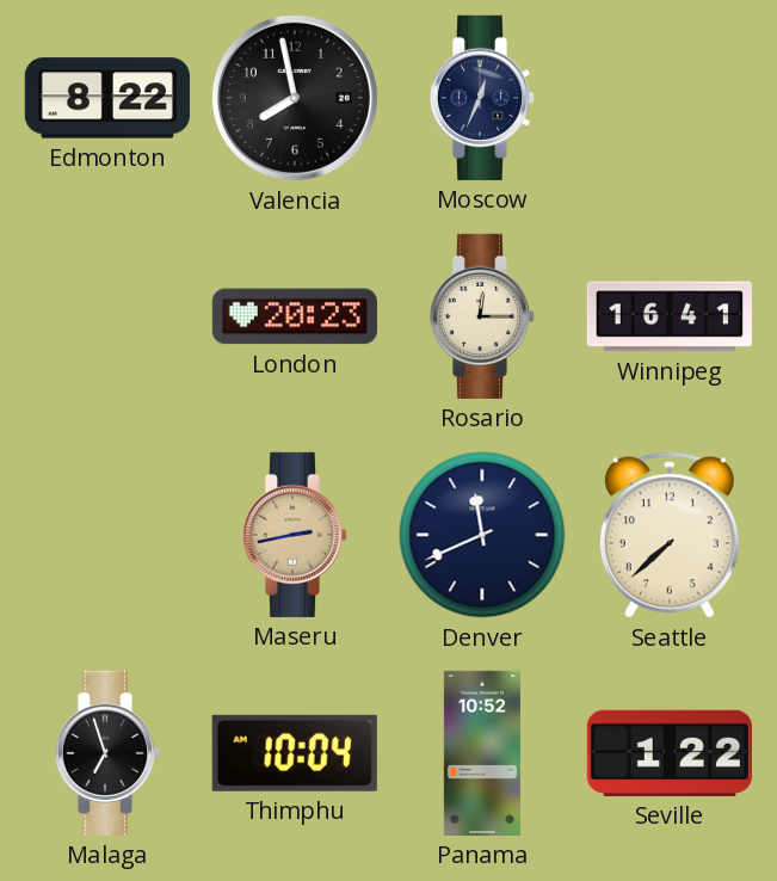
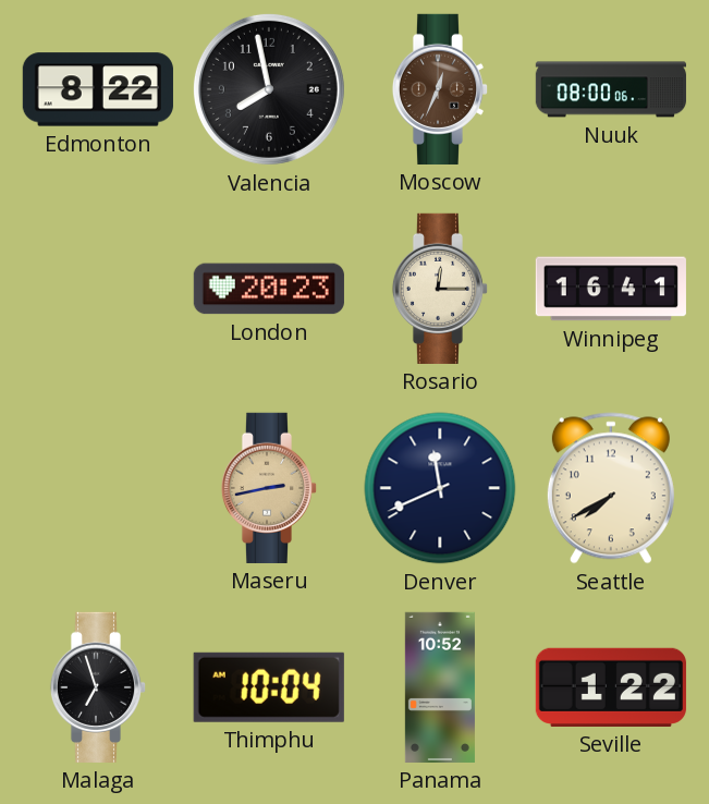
Moscow dial: navy -> brown (440, 89)
Nuuk: none -> 08:00 (611, 89)
Seattle: 7:38 -> 7:40 (611, 488)
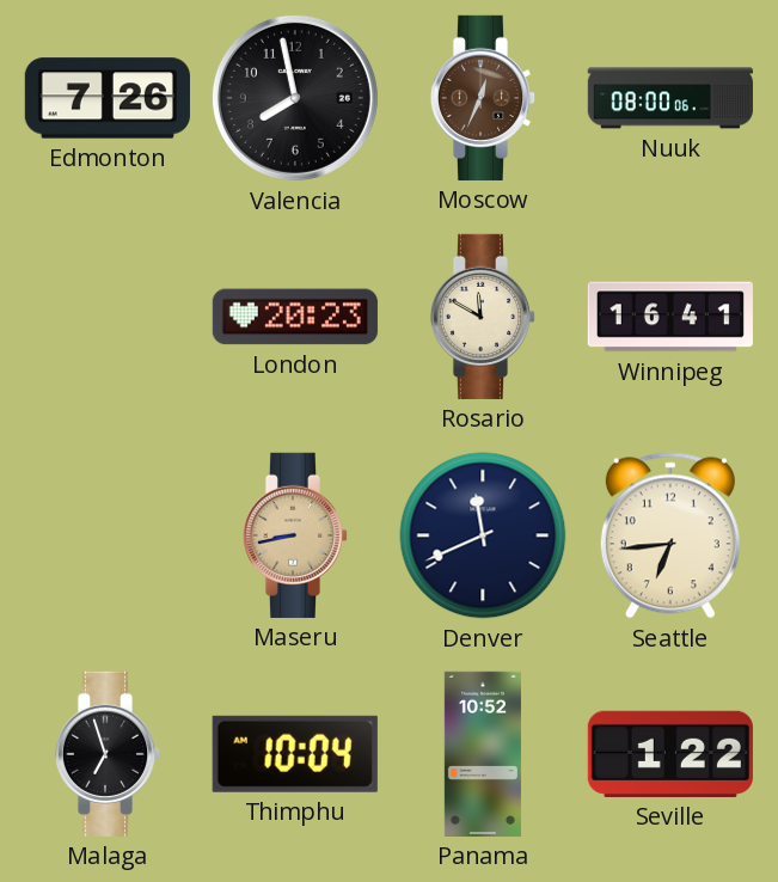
Edmonton: 8:22 -> 7:26 (108, 98)
Rosario: 12:15 -> 11:50 (483, 317)
Maseru: 2:43 -> 8:43 (295, 535)
Seattle: 7:40 -> 6:44 (670, 535)
